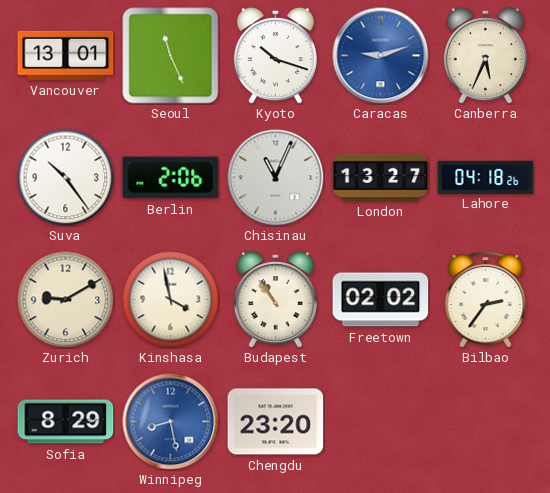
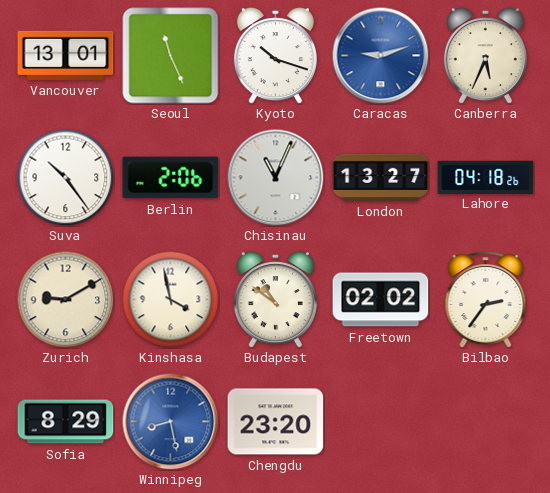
Budapest: 10:54 -> 10:51 (275, 300)
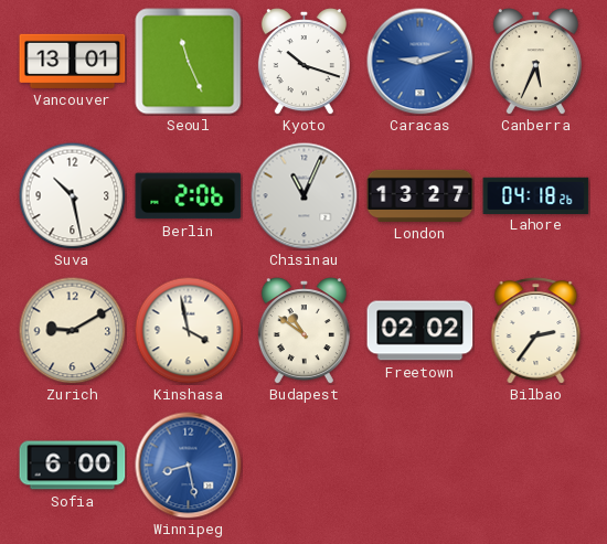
Suva: 10:24 -> 10:28 (72, 195)
Sofia: 8:29 -> 6:00 (73, 466)
Chengdu: 23:20 -> none (276, 422)
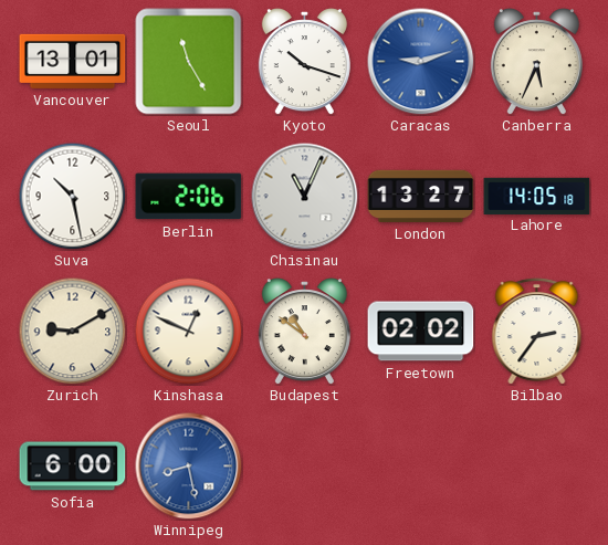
Seoul: 11:26 -> 11:25 (189, 62)
Lahore: 04:18 -> 14:05 (537, 196)
Kinshasa: 3:58 -> 12:49 (188, 331)
